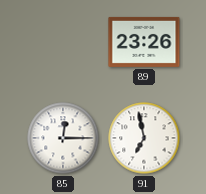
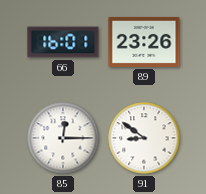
66: none -> 16:01 (63, 42)
91: 6:58 -> 8:51 (144, 138)
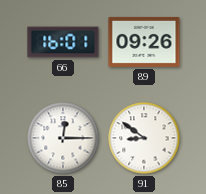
89: 23:26 -> 09:26 (144, 42)
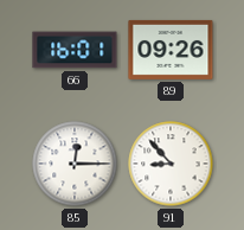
91: 8:51 -> 8:53 (171, 164)
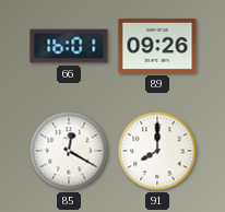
85: 12:15 -> 12:20 (69, 151)
91: 8:53 -> 8:00 (157, 151)
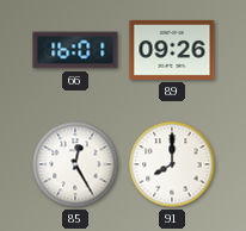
85: 12:20 -> 12:25 (75, 164)
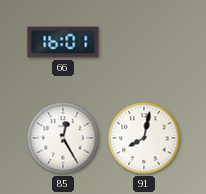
89: 09:26 -> none (172, 50)
91: 8:00 -> 8:02 (144, 138)
